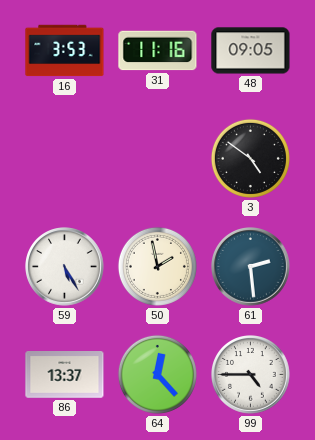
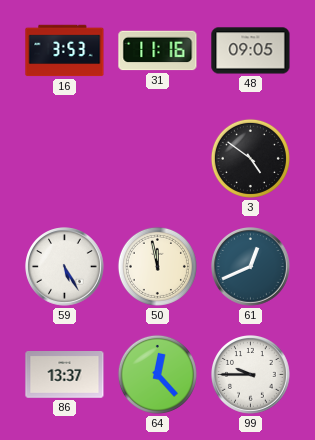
50: 1:58 -> 11:58 (157, 266)
61: 2:29 -> 12:41 (251, 267)
99: 4:45 -> 9:45 (251, 375)
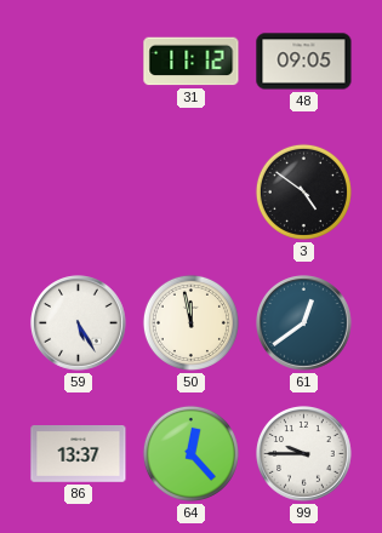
16: 3:53 -> none (65, 51)
31: 11:16 -> 11:12 (192, 62)
61: 12:41 -> 12:39 (304, 323)
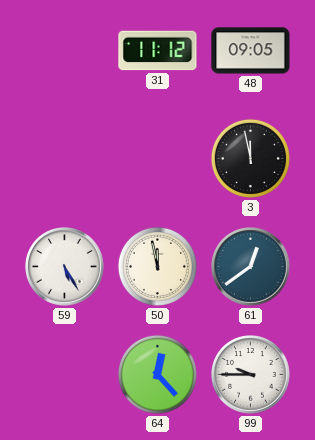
3: 4:51 -> 11:58 (250, 158)
86: 13:37 -> none (79, 454)
